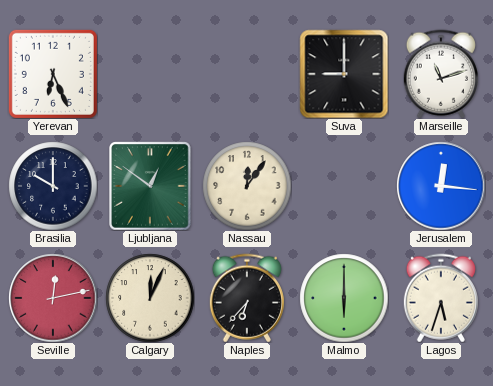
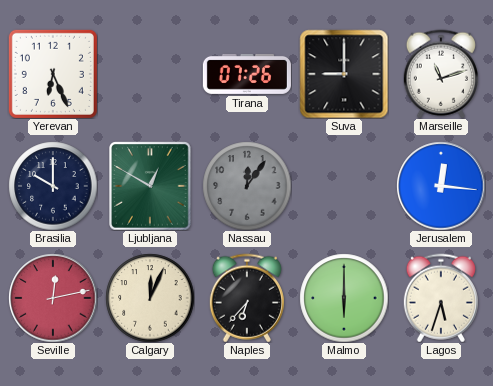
Tirana: none -> 07:26 (247, 74)
Ljubljana: 12:51 -> 12:50 (150, 186)
Nassau dial: cream -> grey (247, 186)
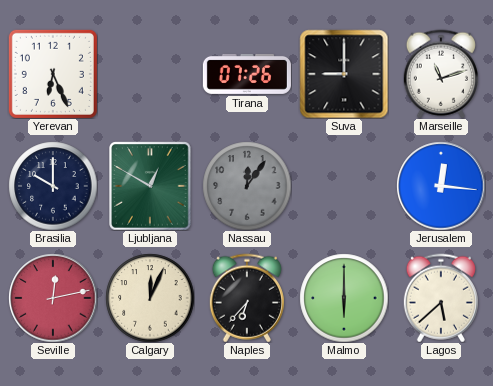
Lagos: 5:33 -> 5:38 (441, 298)
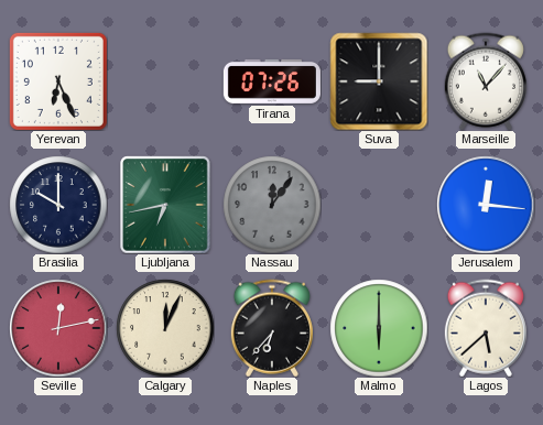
Marseille: 11:12 -> 11:07 (486, 81)
Ljubljana: 12:50 -> 6:43 (165, 205)
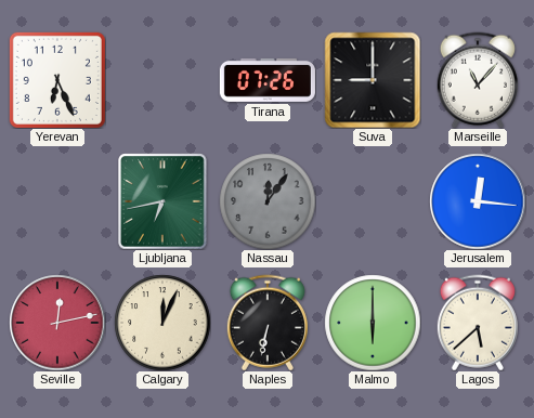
Brasilia: 10:00 -> none (58, 205)
Naples: 6:37 -> 6:32 (268, 323)
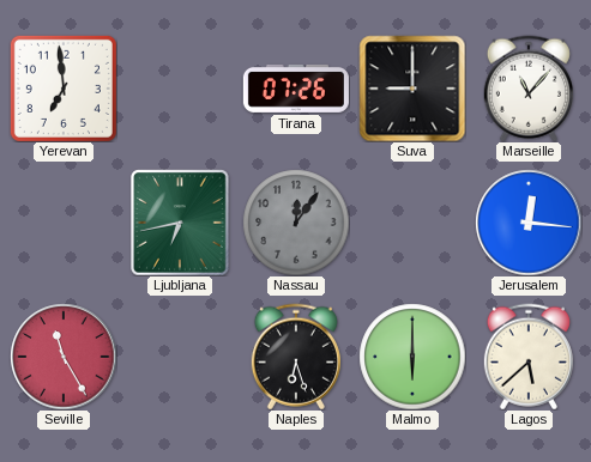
Yerevan: 6:26 -> 6:59 (64, 89)
Seville: 12:13 -> 11:25 (64, 357)
Calgary: 12:04 -> none (162, 323)
Naples: 6:32 -> 6:27 (296, 357)
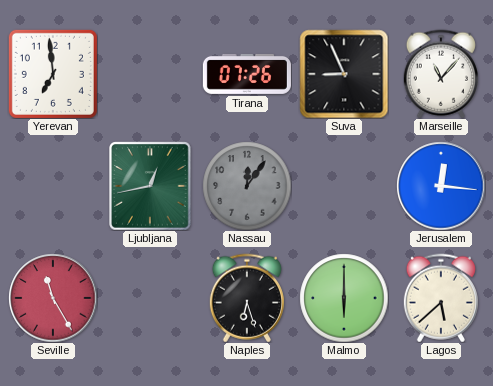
Suva: 9:00 -> 8:56 (344, 74)
Ljubljana: 6:43 -> 12:43 (150, 186)
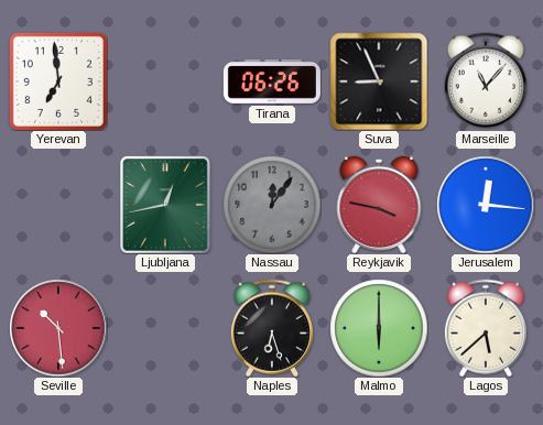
Tirana: 07:26 -> 06:26 (272, 81)
Reykjavik: none -> 3:47 (379, 205)
Seville: 11:25 -> 10:29 (58, 328)
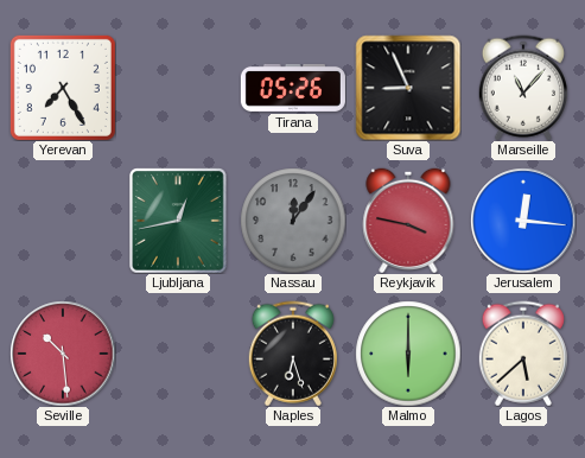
Yerevan: 6:59 -> 7:25 (63, 88)
Tirana: 06:26 -> 05:26 (293, 88)
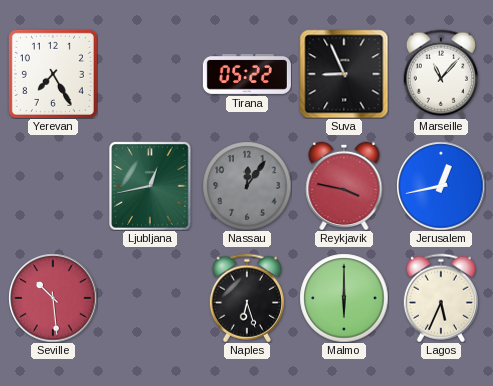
Tirana: 05:26 -> 05:22 (247, 74)
Jerusalem: 12:16 -> 12:43 (441, 186)
Lagos: 5:38 -> 5:34 (441, 298)
